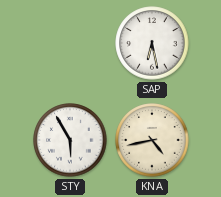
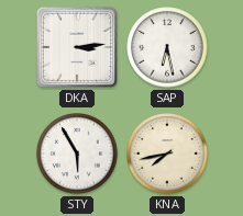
DKA: none -> 3:14 (77, 47)
KNA: 4:43 -> 7:43 (167, 154)
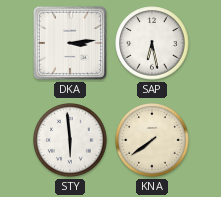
STY: 5:55 -> 5:59 (70, 140)
KNA: 7:43 -> 7:39 (152, 140)
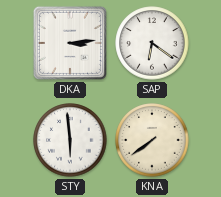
SAP: 6:28 -> 6:21 (152, 43)
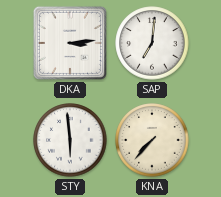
SAP: 6:21 -> 7:01 (152, 43)
KNA: 7:39 -> 7:37 (152, 140)
